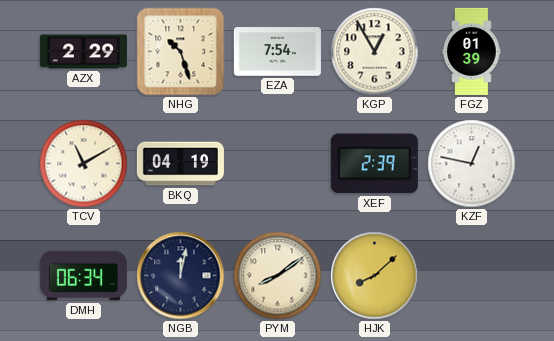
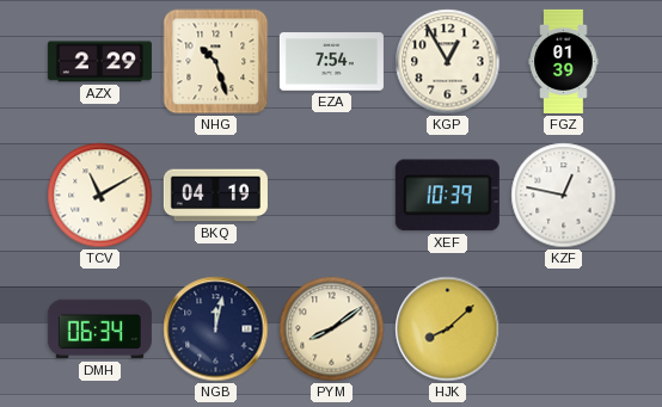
XEF: 2:39 -> 10:39 (447, 196)
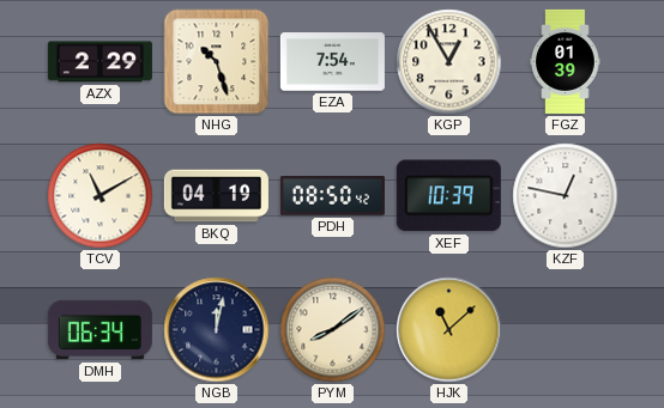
PDH: none -> 08:50 (332, 196)
HJK: 8:08 -> 11:08 (449, 330)
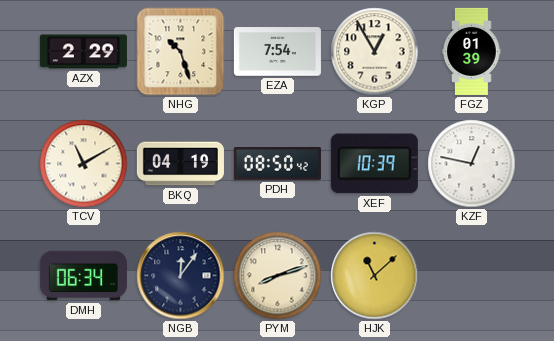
NGB: 12:02 -> 12:06 (181, 276)
PYM: 8:09 -> 8:12 (278, 276)
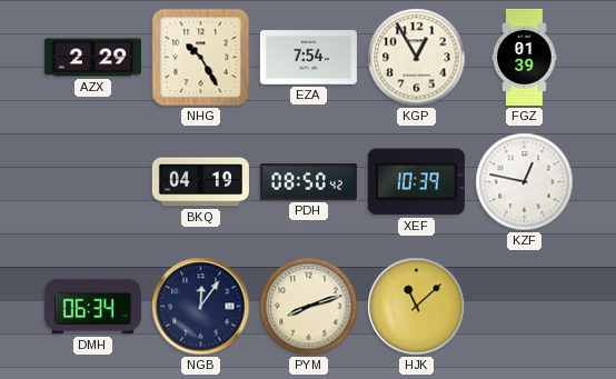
NHG: 10:27 -> 10:25 (201, 58)
TCV: 11:10 -> none (84, 164)
